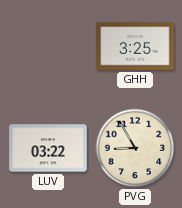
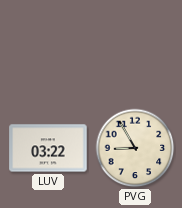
GHH: 3:25 -> none (135, 46)
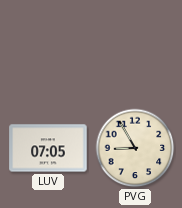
LUV: 03:22 -> 07:05 (48, 148)
